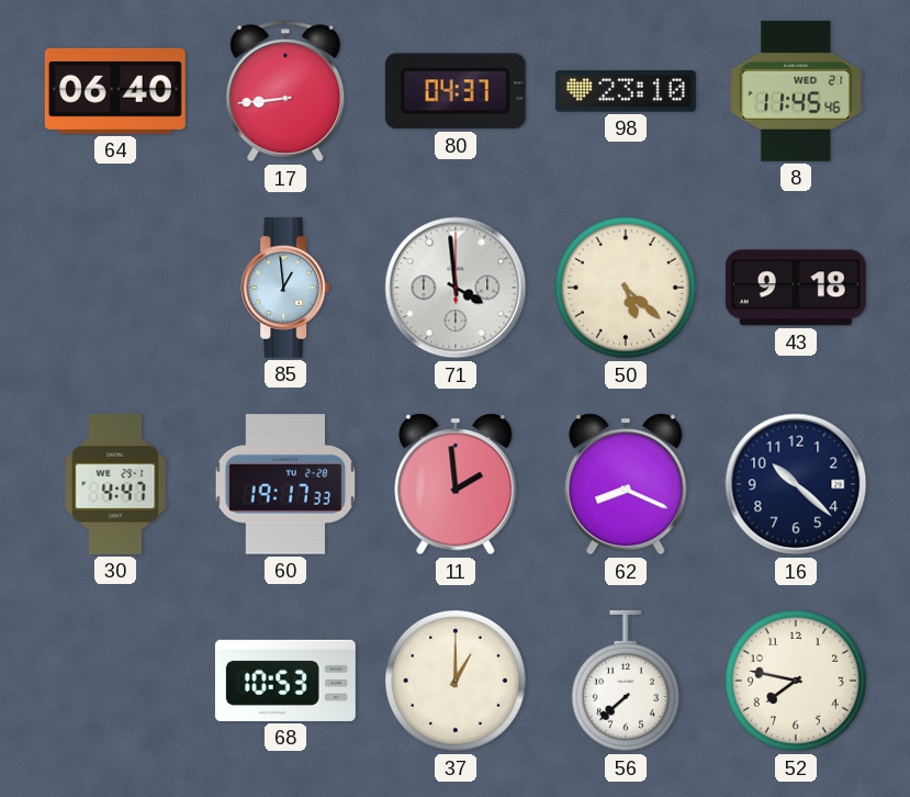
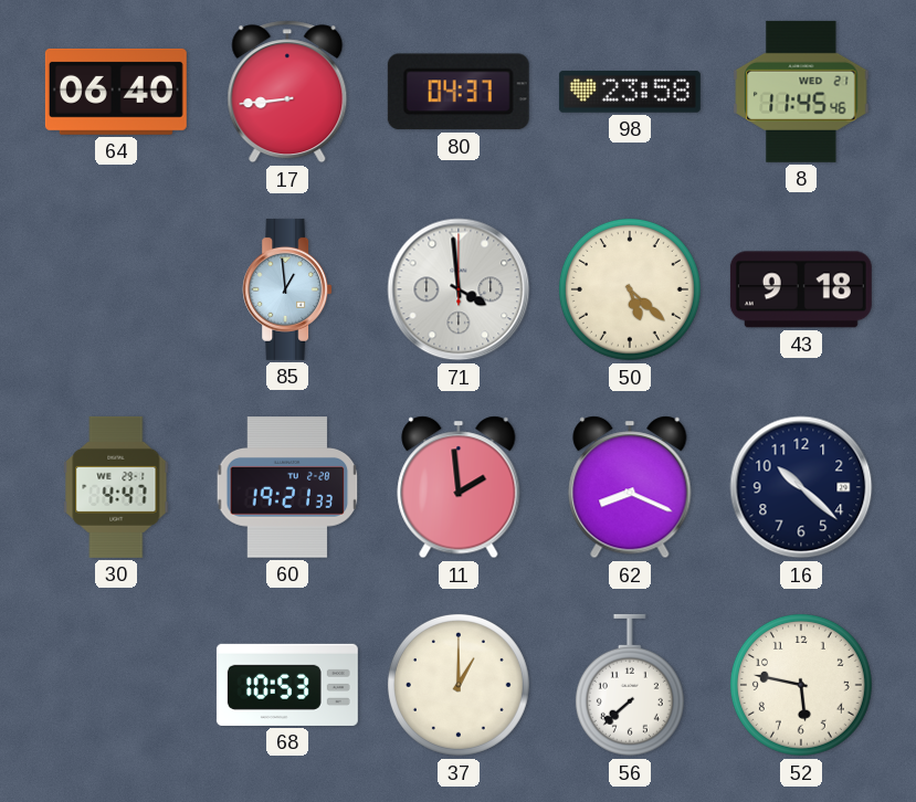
98: 23:10 -> 23:58 (630, 92)
60: 19:17 -> 19:21 (287, 487)
52: 7:47 -> 5:47 (801, 685)
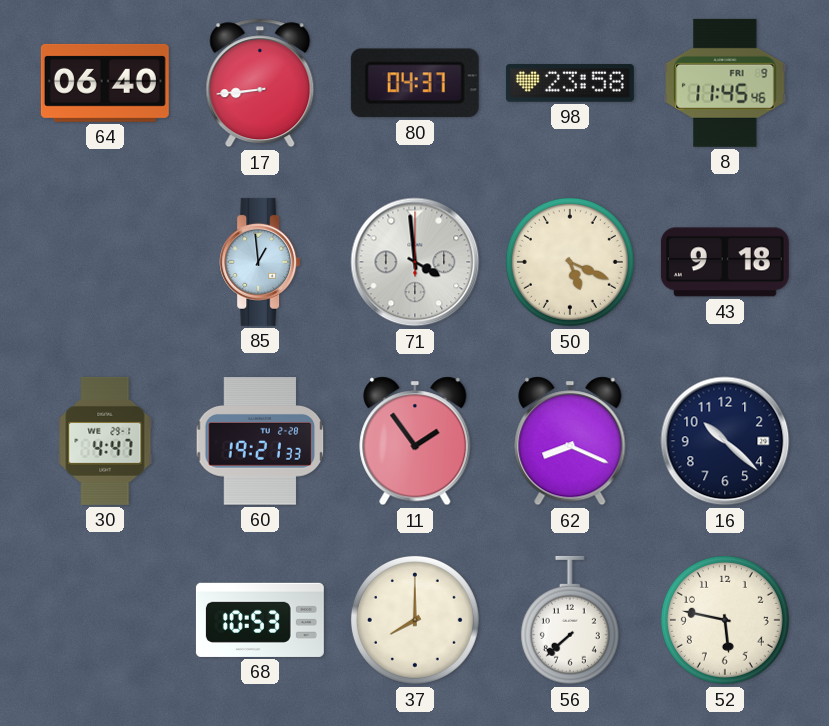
8 date: WED 21 -> FRI 9 (725, 83)
50: 5:22 -> 5:19 (570, 262)
11: 1:59 -> 1:54 (415, 441)
37: 1:00 -> 8:00 (415, 620)
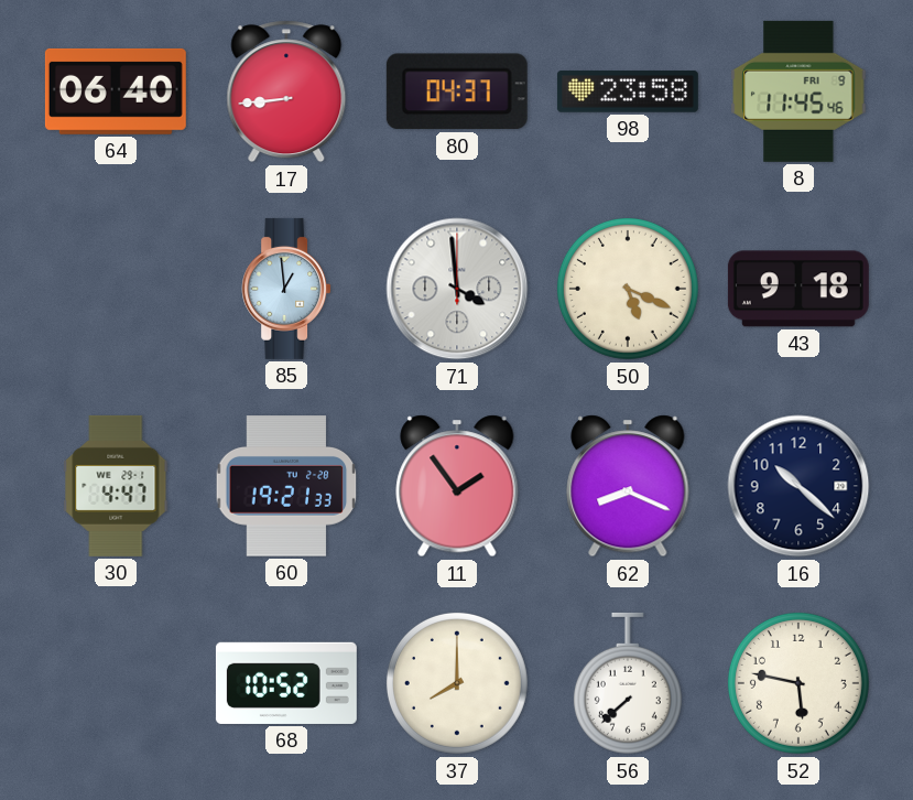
68: 10:53 -> 10:52 (286, 683)
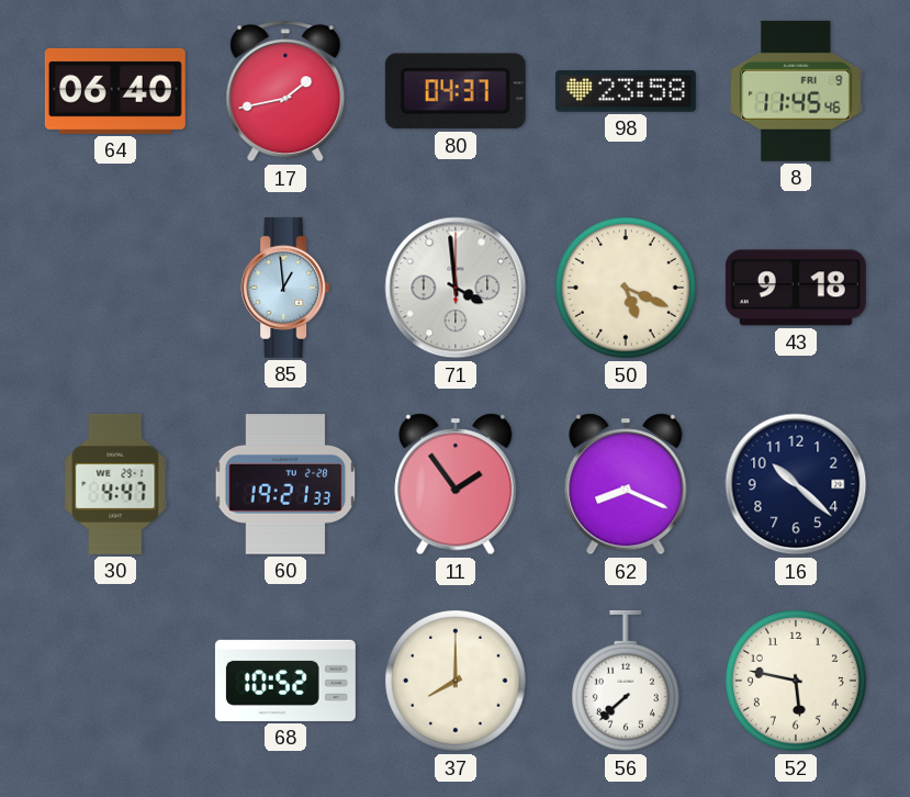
17: 8:44 -> 1:43 (285, 91)
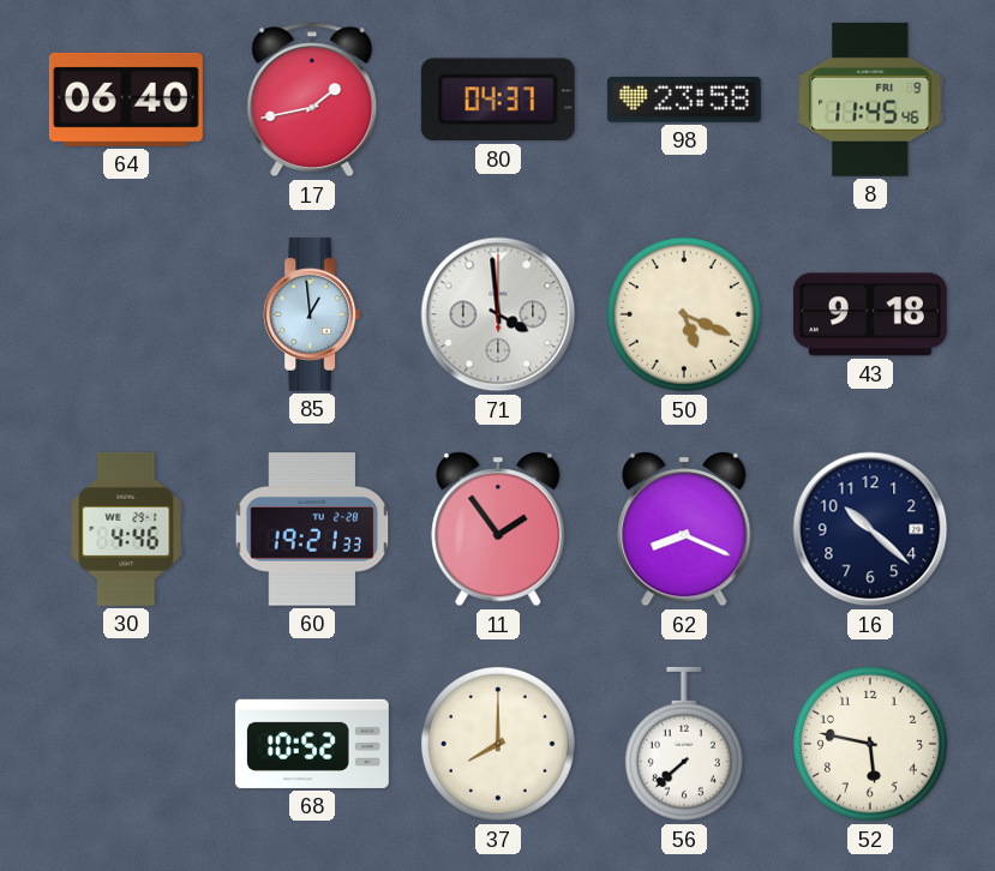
30: 4:47 -> 4:46 (126, 529)
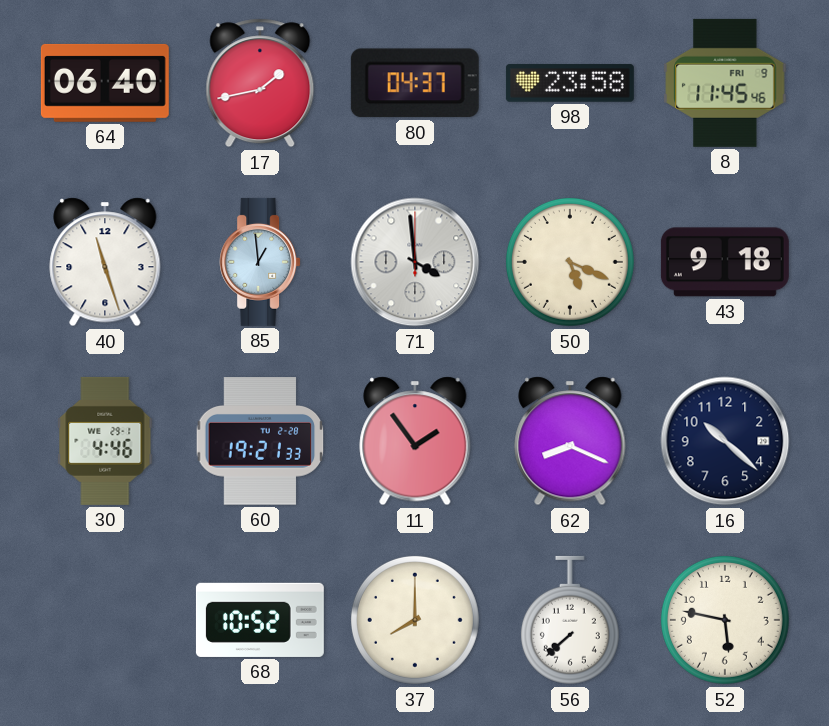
40: none -> 11:27 (105, 262)
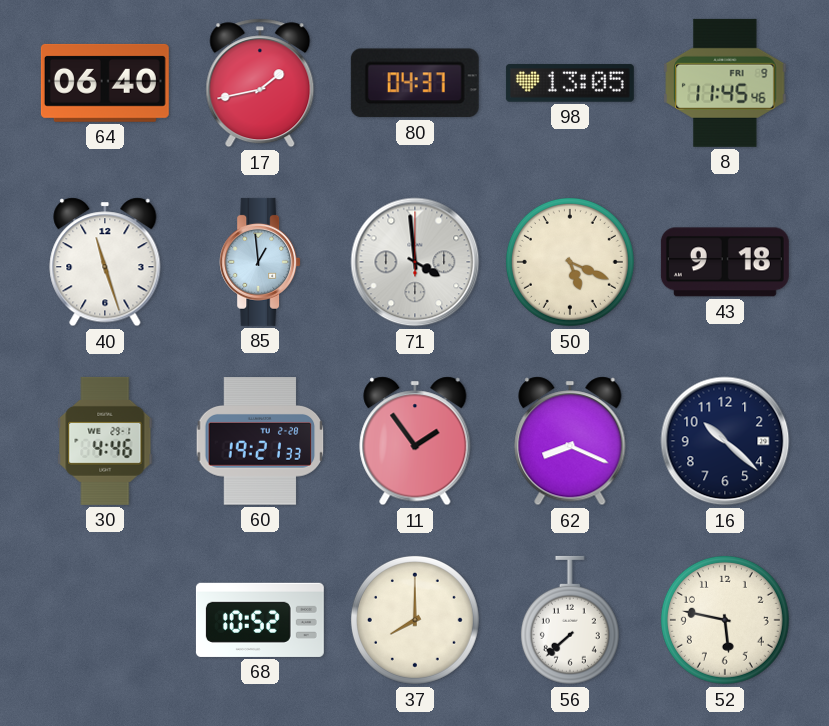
98: 23:58 -> 13:05 (570, 83)
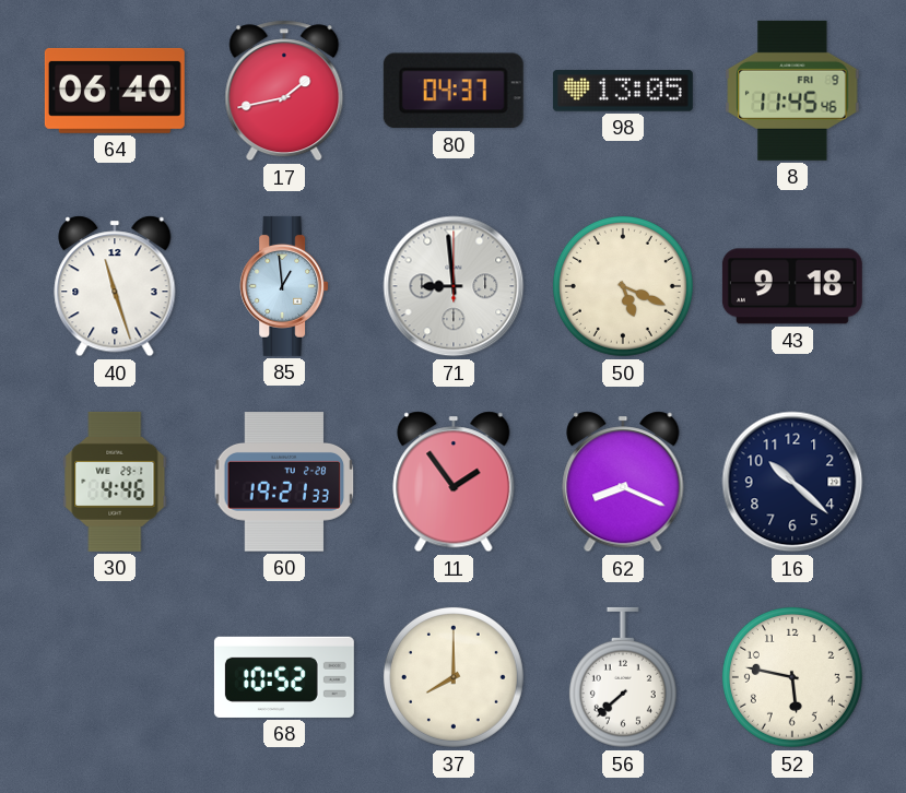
71: 3:59 -> 8:59 (454, 286)
